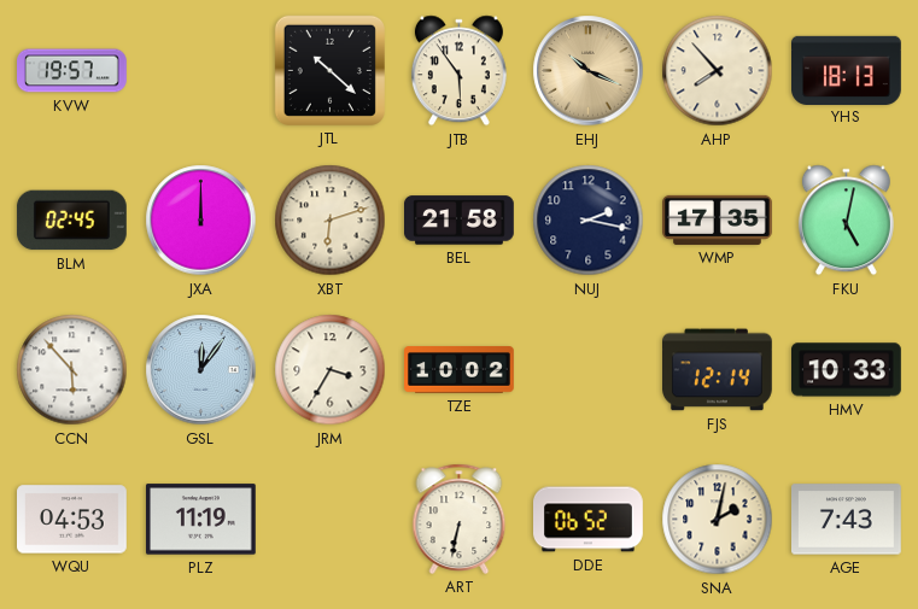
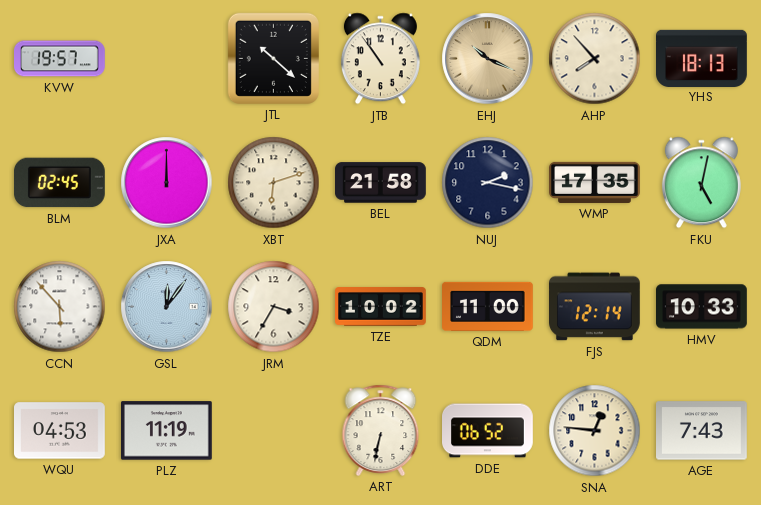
JTB: 5:54 -> 10:54 (380, 59)
QDM: none -> 11:00 (488, 306)
SNA: 2:02 -> 12:46 (595, 431)
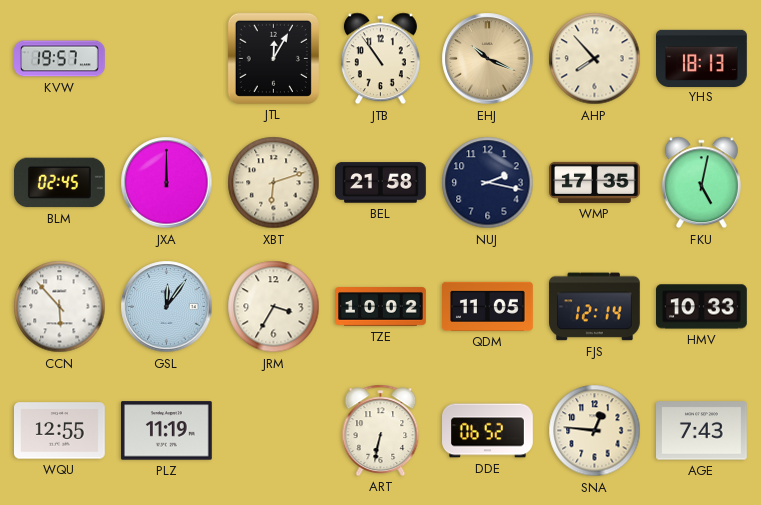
JTL: 10:22 -> 12:05 (273, 58)
QDM: 11:00 -> 11:05 (488, 306)
WQU: 04:53 -> 12:55 (60, 431)
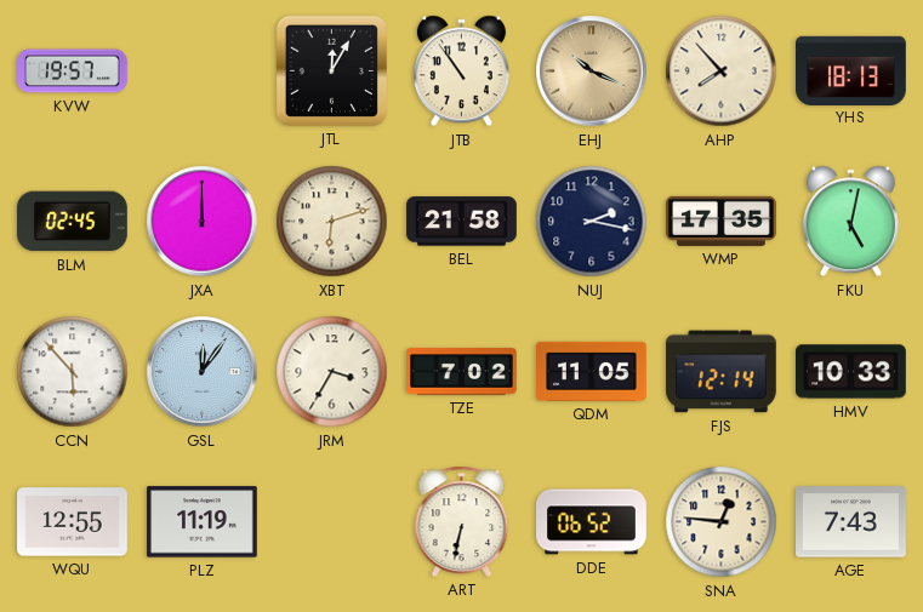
TZE: 10:02 -> 7:02 (462, 372)
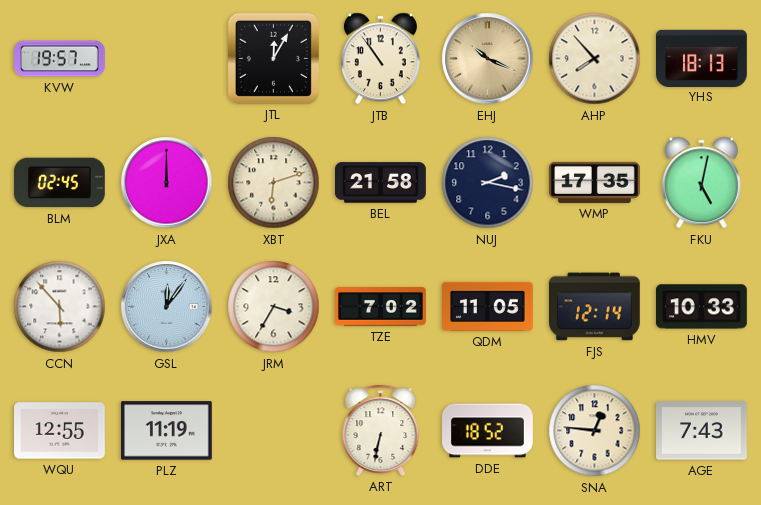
DDE: 06:52 -> 18:52 (488, 431)
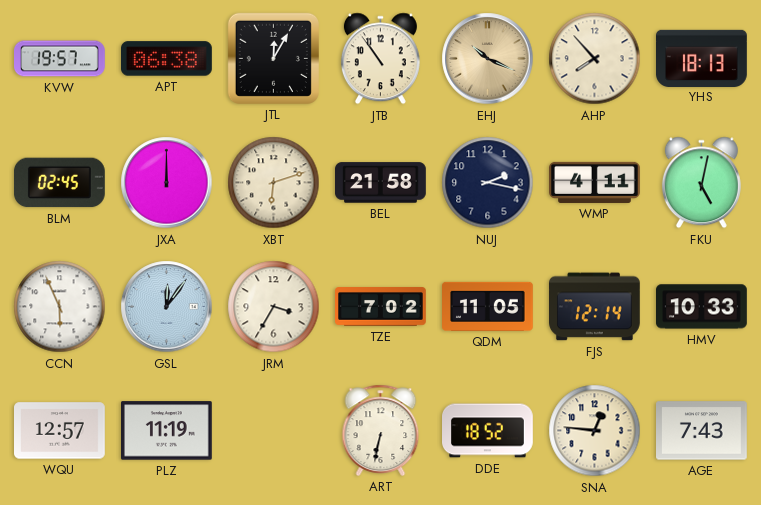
APT: none -> 06:38 (167, 59)
WMP: 17:35 -> 4:11 (595, 182)
CCN: 5:53 -> 5:56 (60, 307)
WQU: 12:55 -> 12:57 (60, 431)
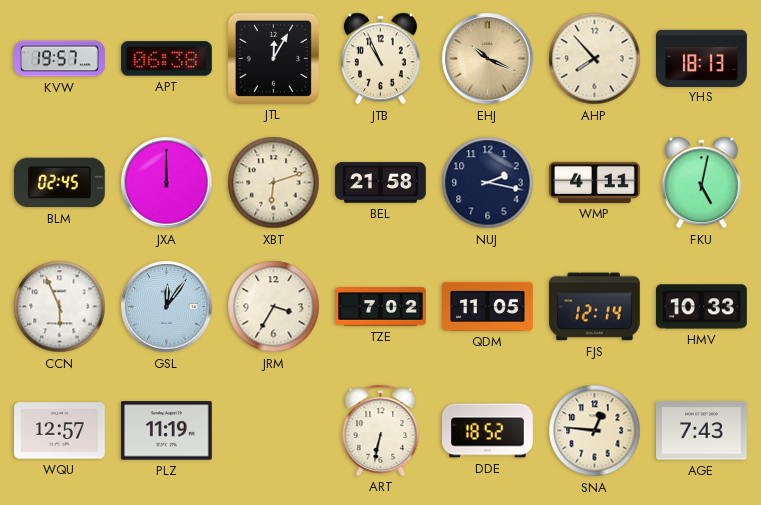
JTB: 10:54 -> 10:56 (380, 59)
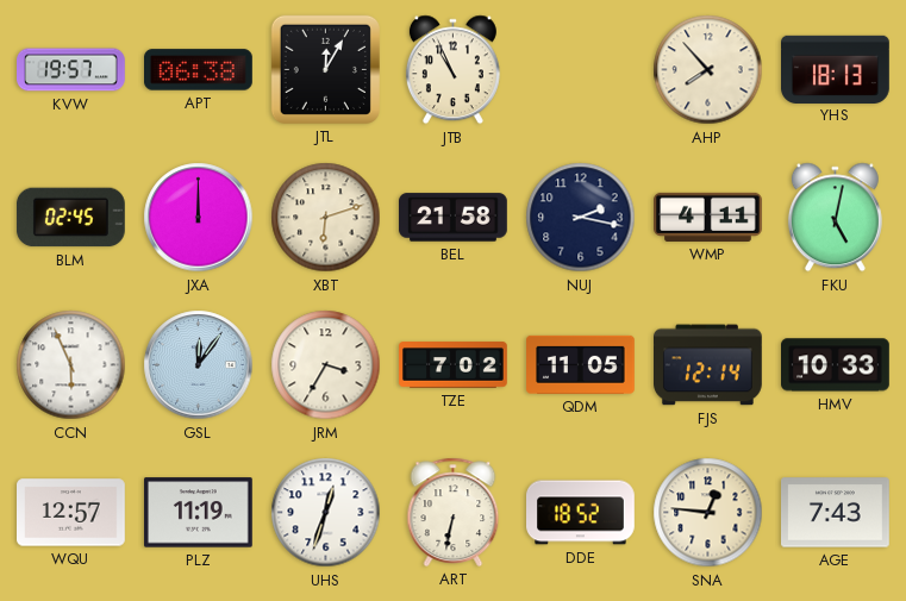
EHJ: 10:19 -> none (488, 59)
UHS: none -> 12:33 (326, 513)
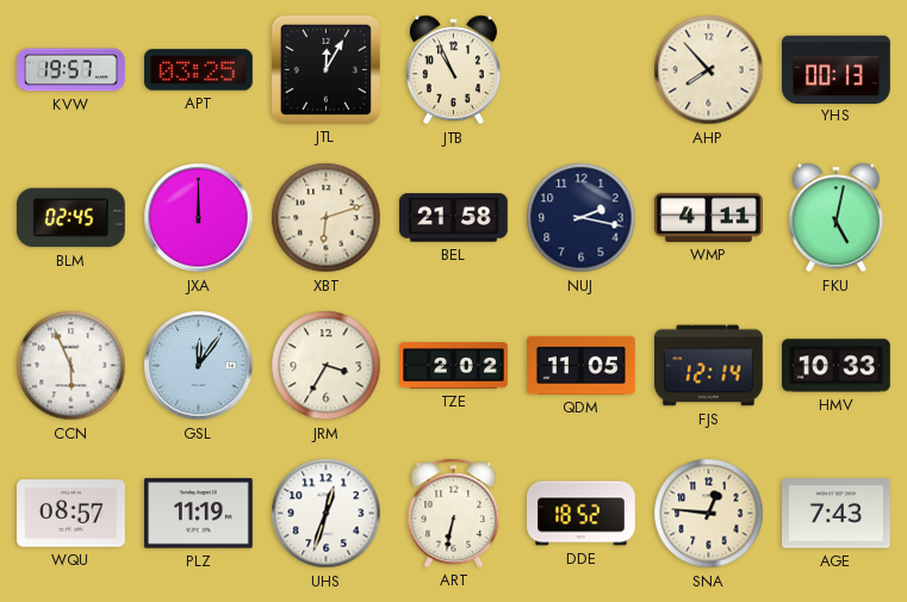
APT: 06:38 -> 03:25 (199, 70)
YHS: 18:13 -> 00:13 (837, 69)
TZE: 7:02 -> 2:02 (454, 366)
WQU: 12:57 -> 08:57 (72, 514)
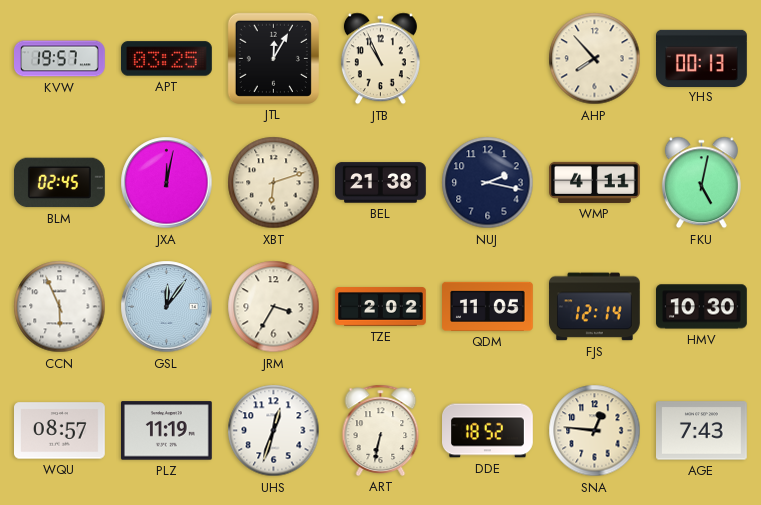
JXA: 12:00 -> 12:02 (167, 183)
BEL: 21:58 -> 21:38 (381, 183)
HMV: 10:33 -> 10:30 (702, 307)
